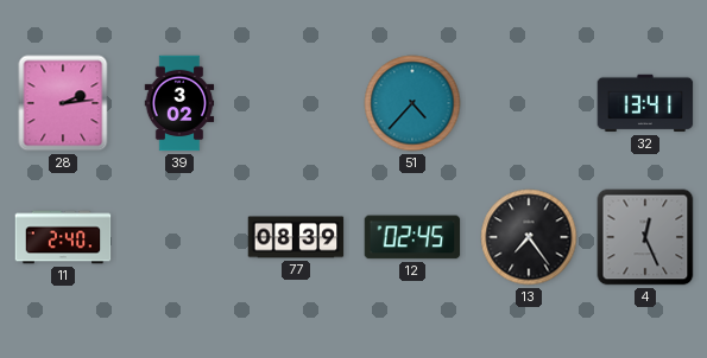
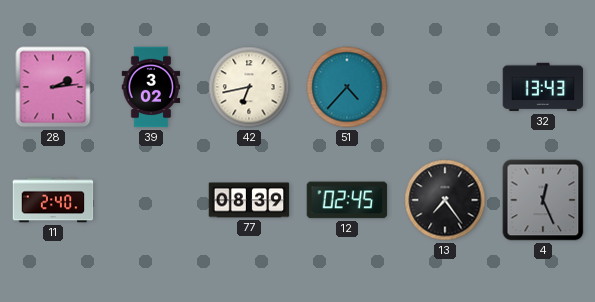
42: none -> 6:43 (249, 87)
32: 13:41 -> 13:43 (543, 87)
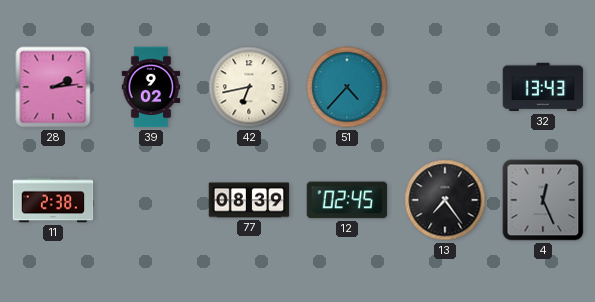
39: 3:02 -> 9:02 (151, 87)
11: 2:40 -> 2:38 (53, 200)
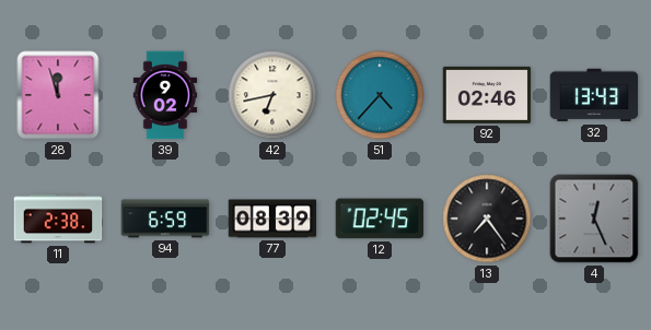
28: 2:14 -> 11:57 (58, 95)
92: none -> 02:46 (487, 95)
94: none -> 6:59 (165, 219)
